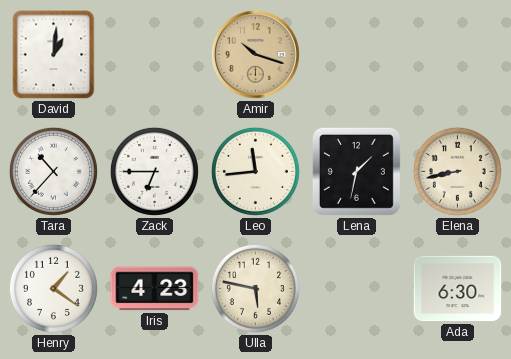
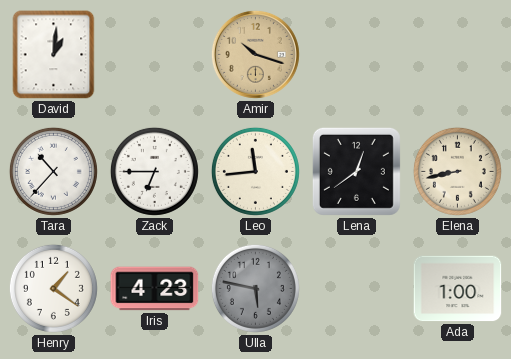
Lena: 1:32 -> 12:39 (356, 171)
Ulla dial: cream -> grey (255, 288)
Ada: 6:30 -> 1:00 (458, 289)
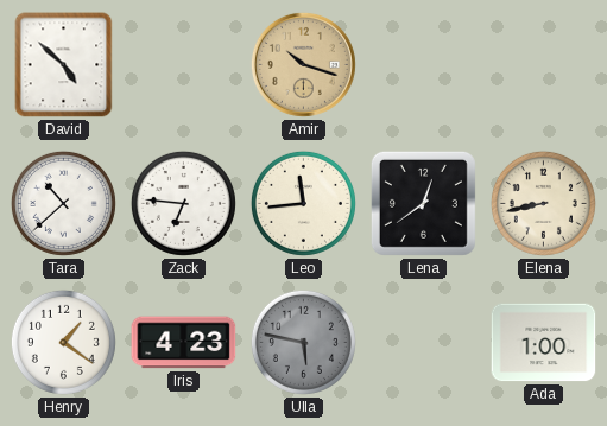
David: 1:01 -> 4:52 (64, 65)
Tara: 10:37 -> 10:38 (63, 203)
Zack: 6:45 -> 6:46 (183, 203)
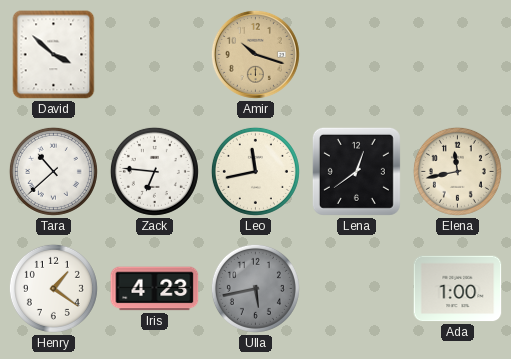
David: 4:52 -> 3:52 (54, 55)
Leo: 11:44 -> 11:43 (255, 171)
Elena: 8:43 -> 11:43 (457, 171)
Ulla: 5:47 -> 5:43 (255, 288)
